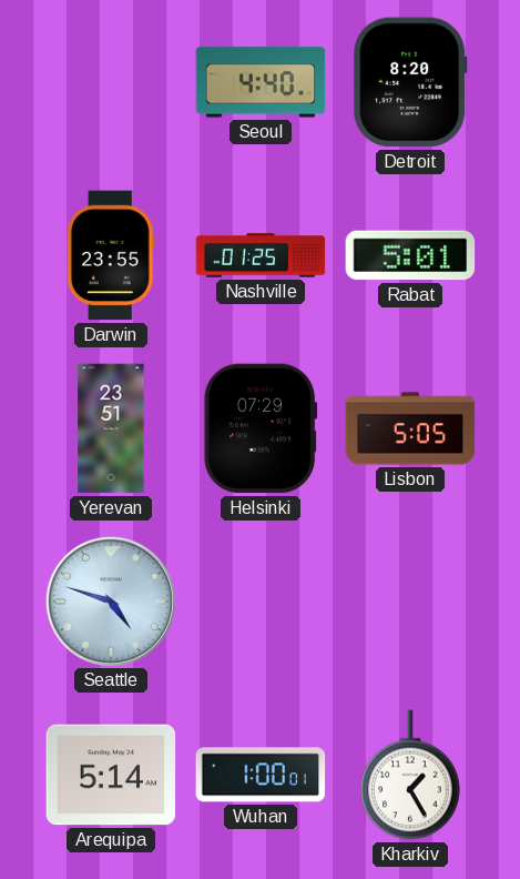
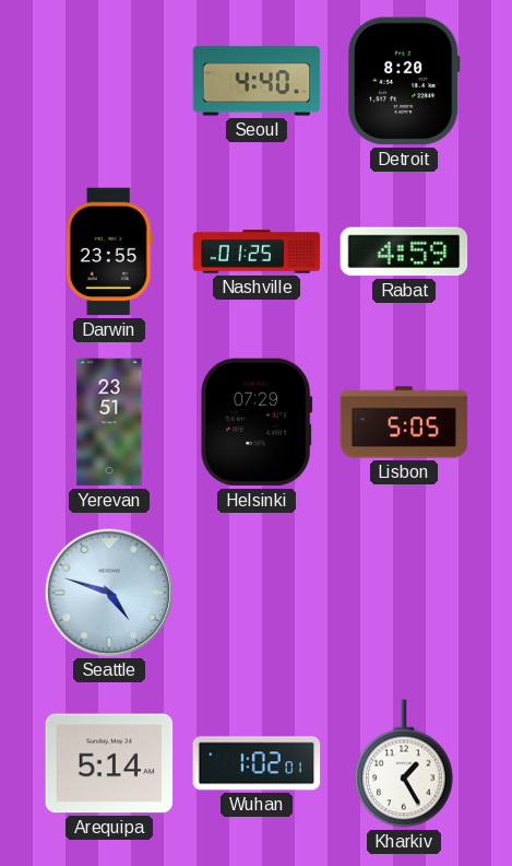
Rabat: 5:01 -> 4:59 (404, 251)
Wuhan: 1:00 -> 1:02 (257, 763)
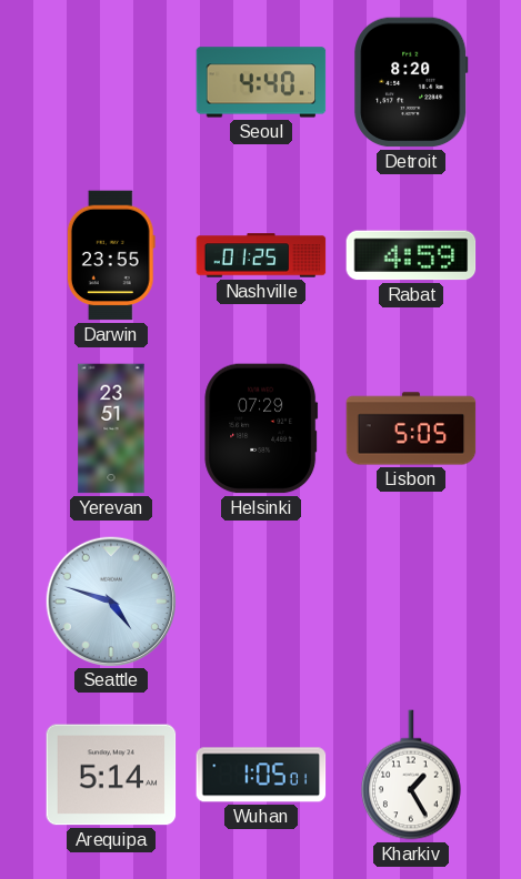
Wuhan: 1:02 -> 1:05 (261, 775)
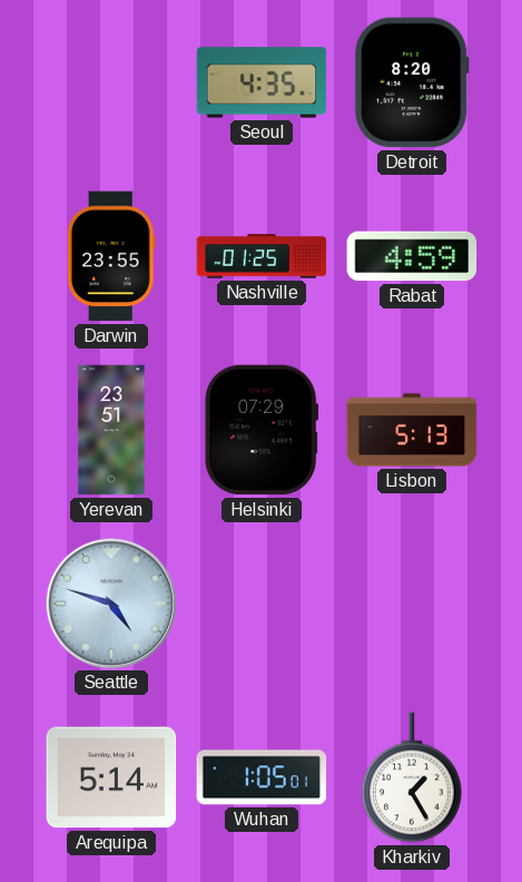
Seoul: 4:40 -> 4:35 (262, 82)
Lisbon: 5:05 -> 5:13 (412, 430)
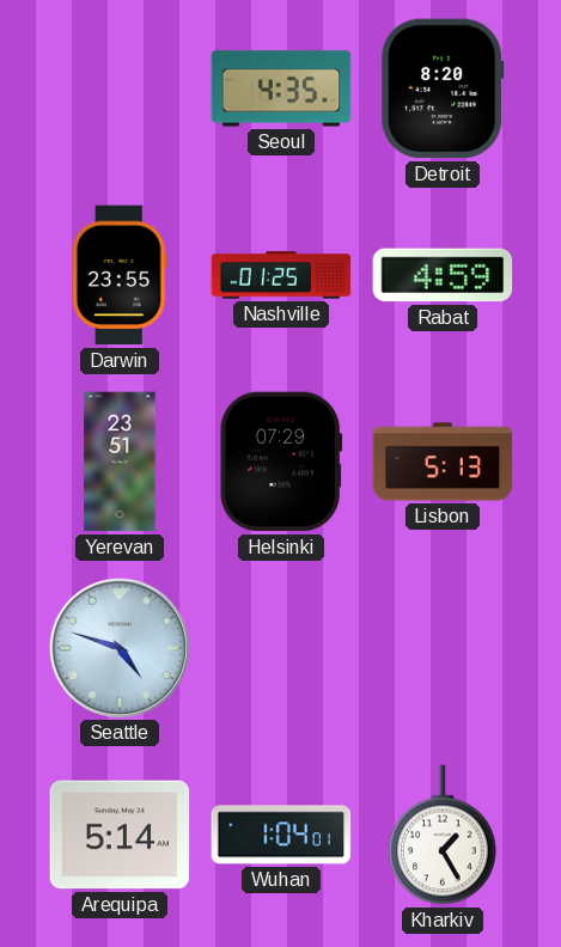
Wuhan: 1:05 -> 1:04 (281, 835)
